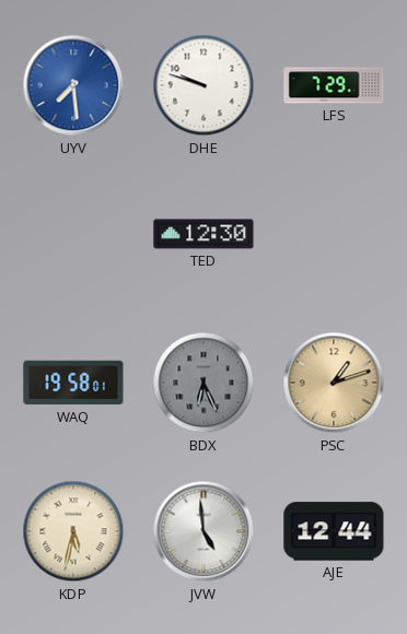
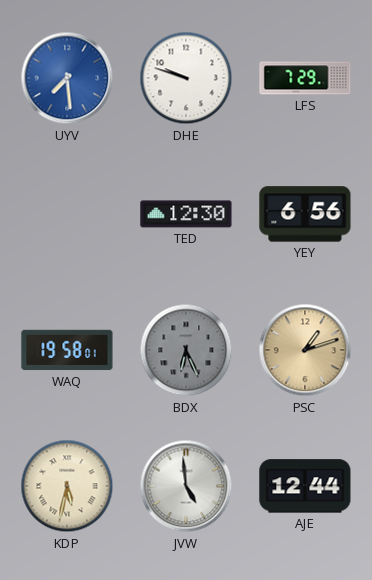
YEY: none -> 6:56 (305, 214)
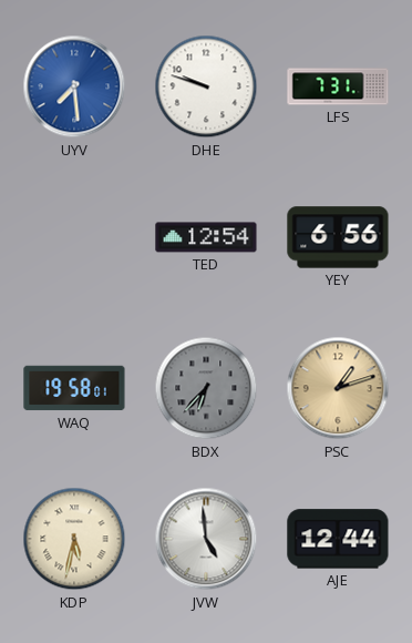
LFS: 7:29 -> 7:31 (338, 86)
TED: 12:30 -> 12:54 (206, 237)
BDX: 6:26 -> 6:37 (206, 388)
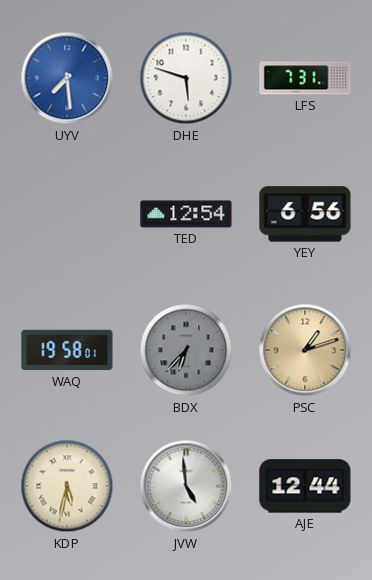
DHE: 9:48 -> 5:48 (186, 78)
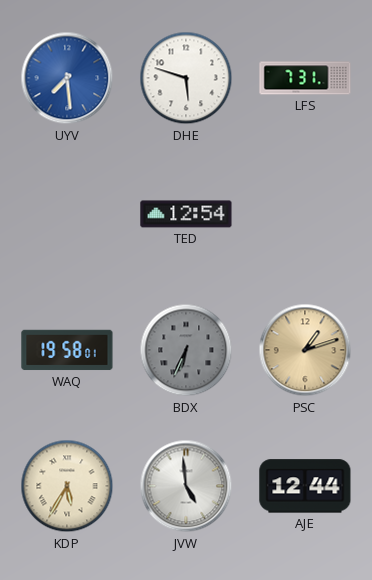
YEY: 6:56 -> none (305, 214)
BDX: 6:37 -> 6:34 (186, 350)
KDP: 5:32 -> 5:35 (67, 486)
